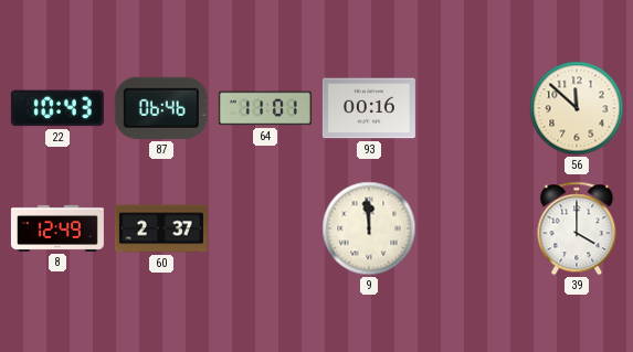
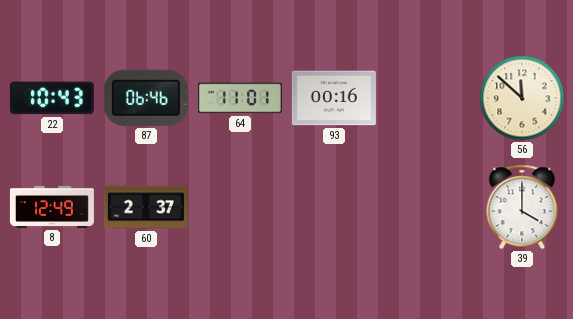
9: 11:59 -> none (369, 228)
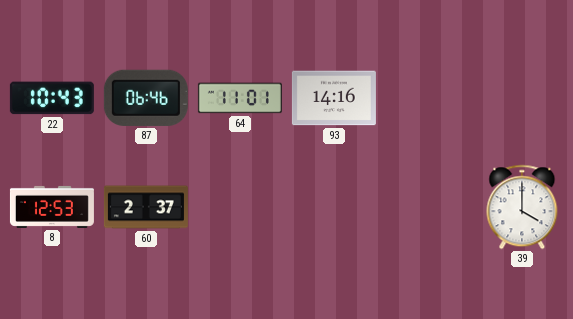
93: 00:16 -> 14:16 (334, 98)
56: 11:52 -> none (522, 98)
8: 12:49 -> 12:53 (52, 207)
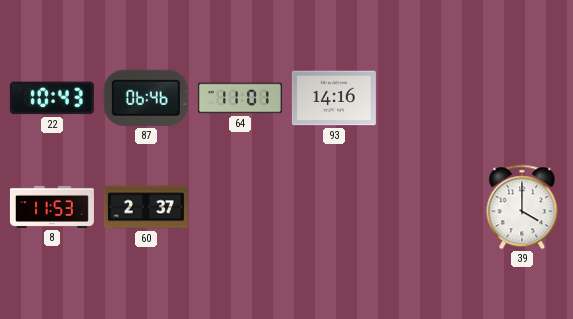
8: 12:53 -> 11:53 (52, 207)
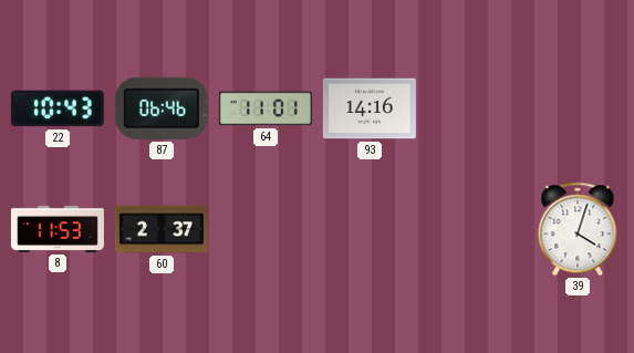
39: 4:00 -> 4:03 (578, 229)
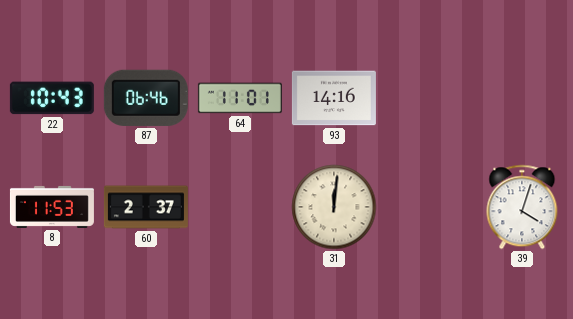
31: none -> 12:01 (334, 207)
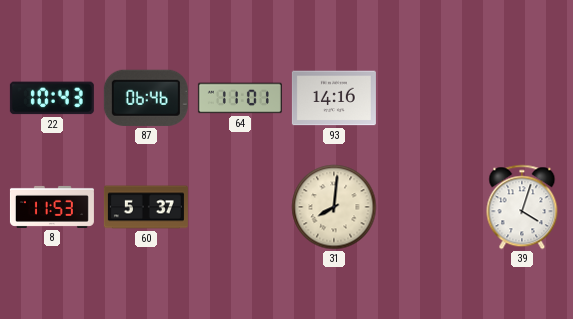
60: 2:37 -> 5:37 (146, 207)
31: 12:01 -> 8:01 (334, 207)
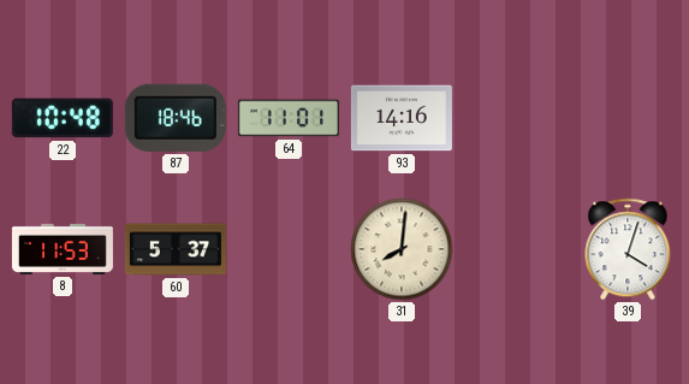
22: 10:43 -> 10:48 (63, 118)
87: 06:46 -> 18:46 (176, 118)
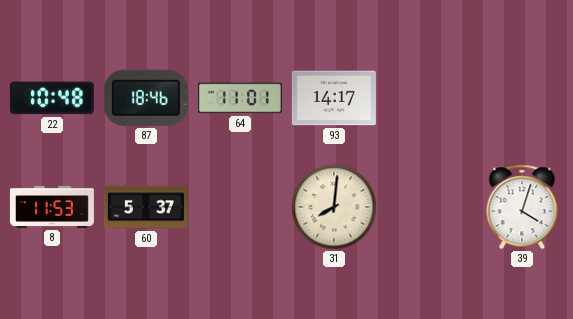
93: 14:16 -> 14:17 (334, 98)
